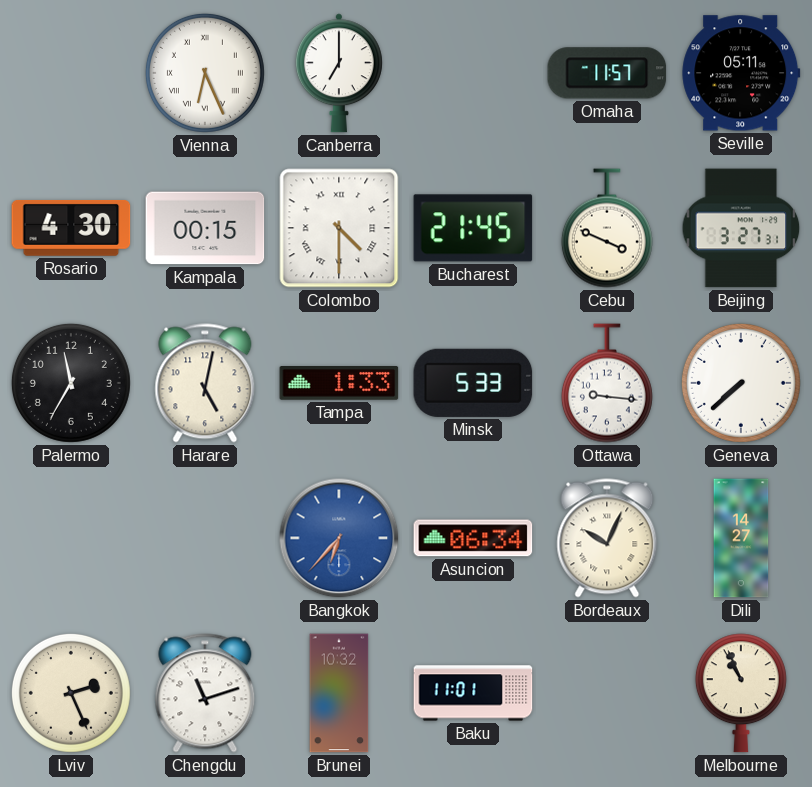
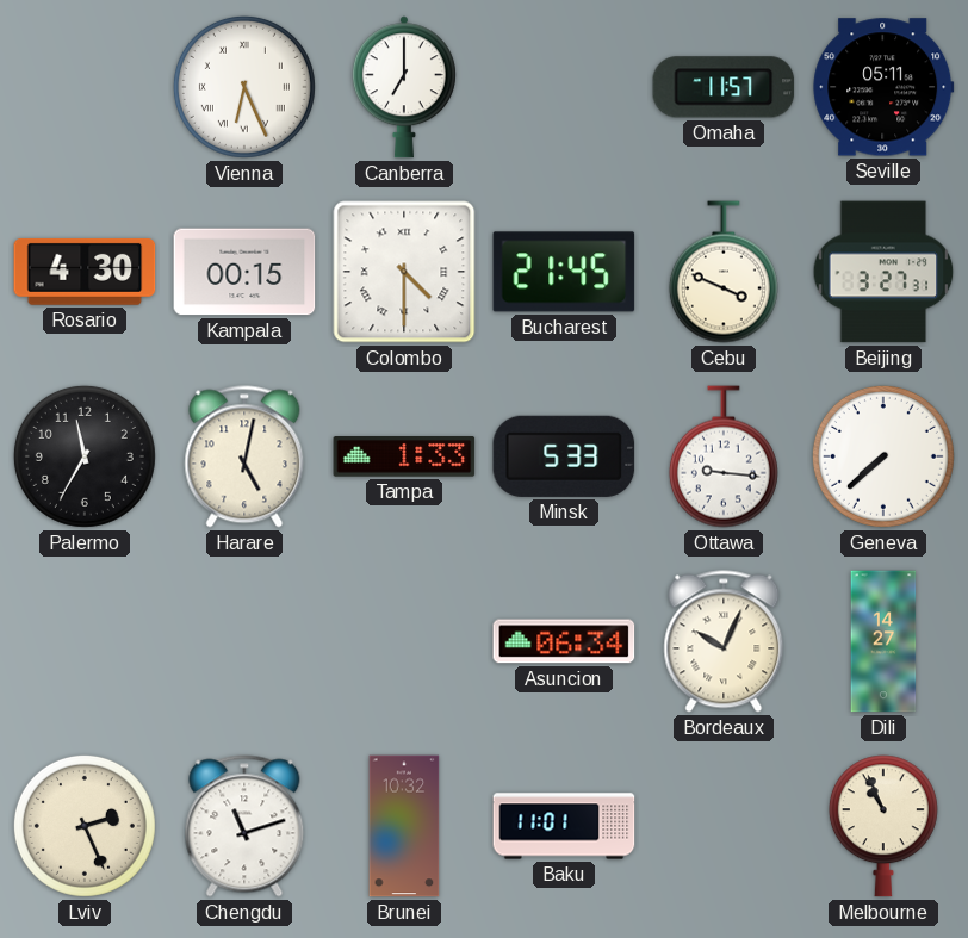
Bangkok: 6:37 -> none (339, 538)
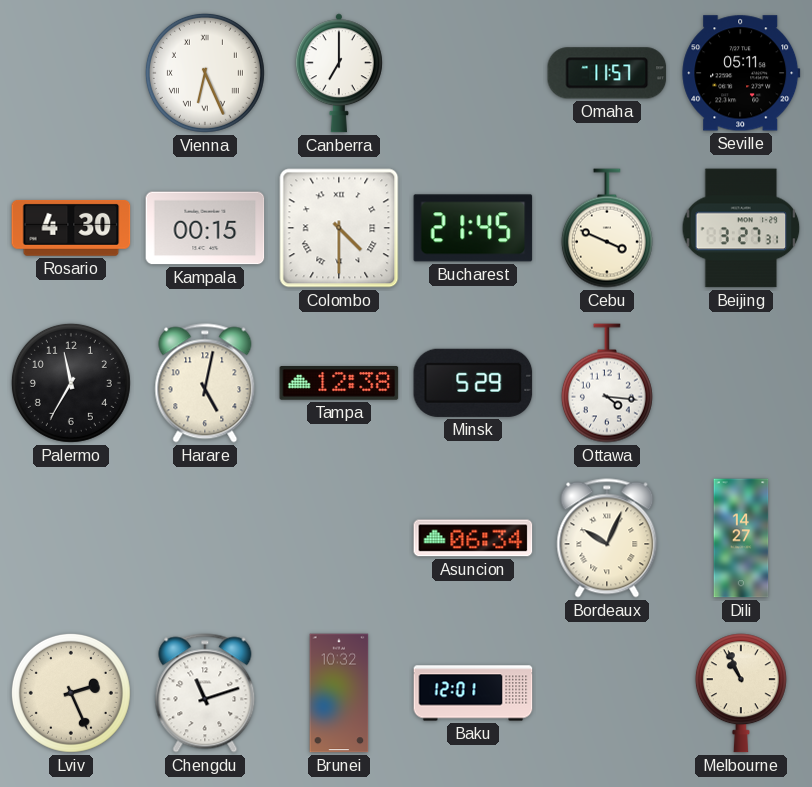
Tampa: 1:33 -> 12:38 (339, 384)
Minsk: 5:33 -> 5:29 (473, 383)
Ottawa: 9:16 -> 4:16 (607, 383)
Geneva: 7:38 -> none (883, 456)
Baku: 11:01 -> 12:01 (473, 693)
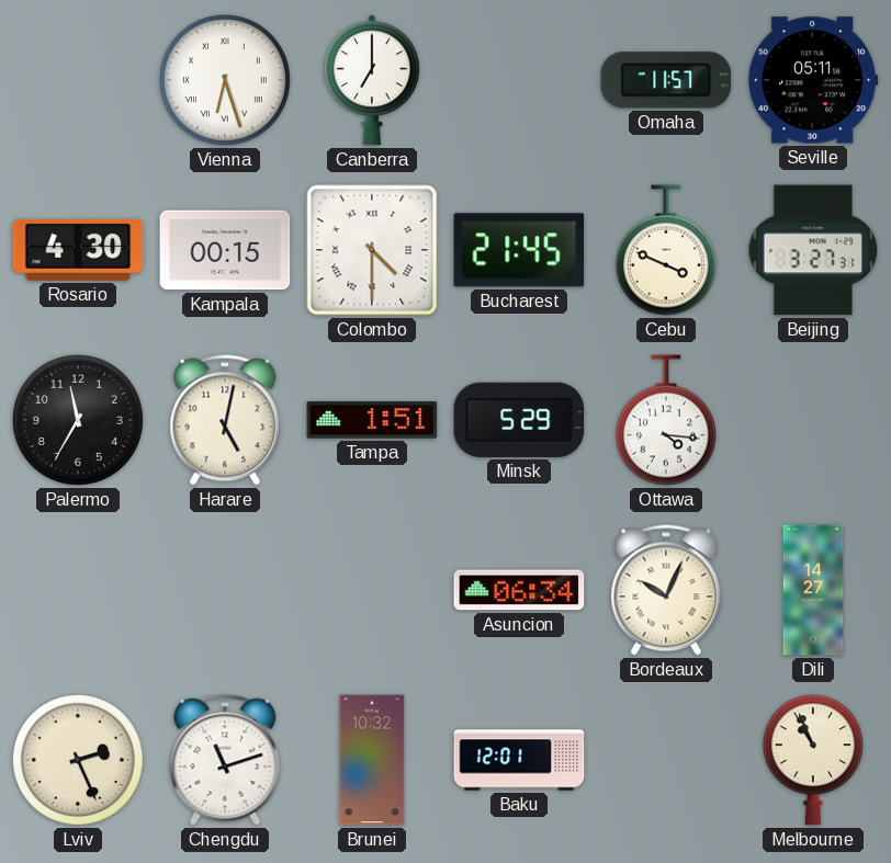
Vienna: 6:26 -> 6:27 (225, 80)
Tampa: 12:38 -> 1:51 (372, 421)
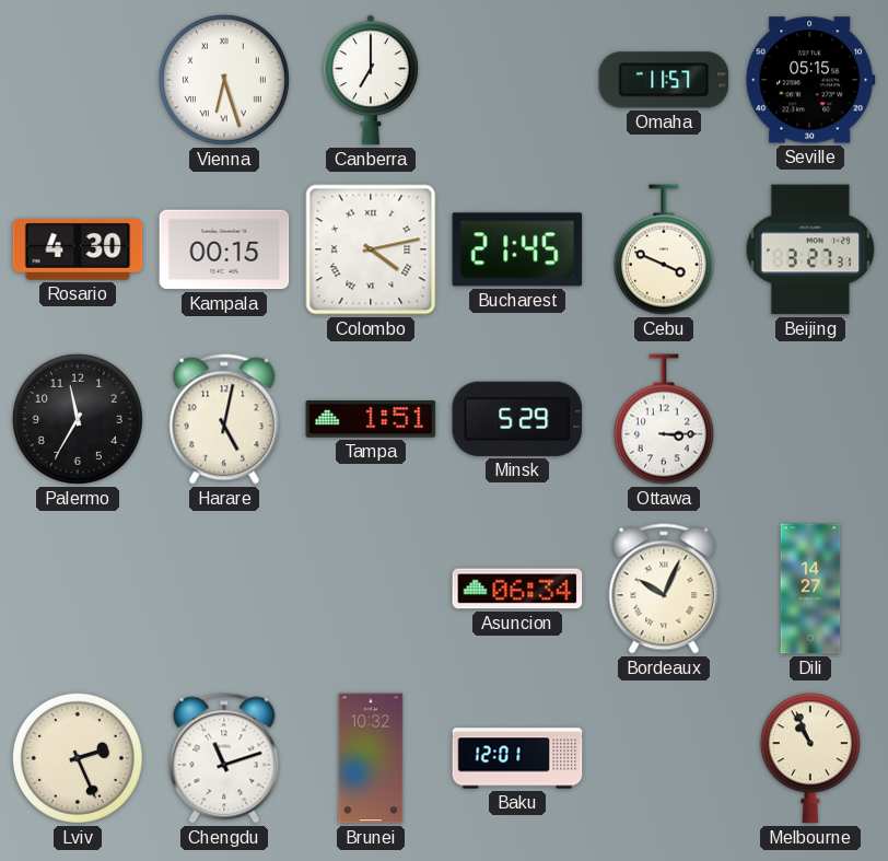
Seville: 05:11 -> 05:15 (810, 80)
Colombo: 4:30 -> 4:13 (371, 249)
Ottawa: 4:16 -> 3:15 (664, 419)
